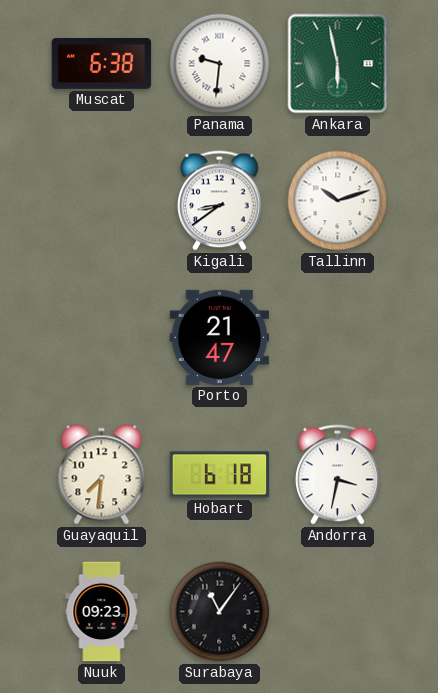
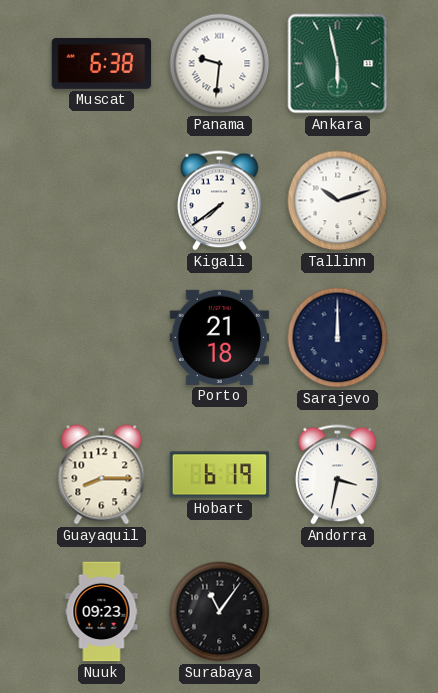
Kigali: 8:39 -> 7:39 (220, 201)
Porto: 21:47 -> 21:18 (220, 337)
Sarajevo: none -> 12:00 (338, 338)
Guayaquil: 7:31 -> 8:15 (102, 475)
Hobart: 6:18 -> 6:19 (220, 475)
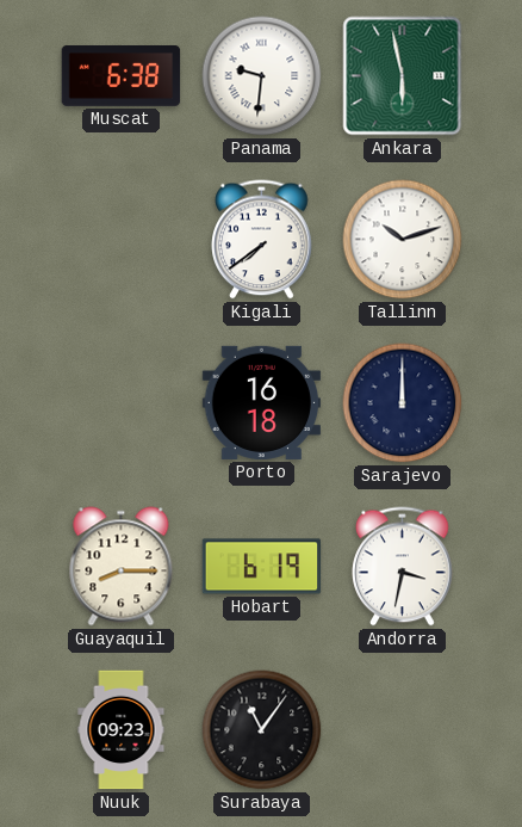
Porto: 21:18 -> 16:18 (262, 402)
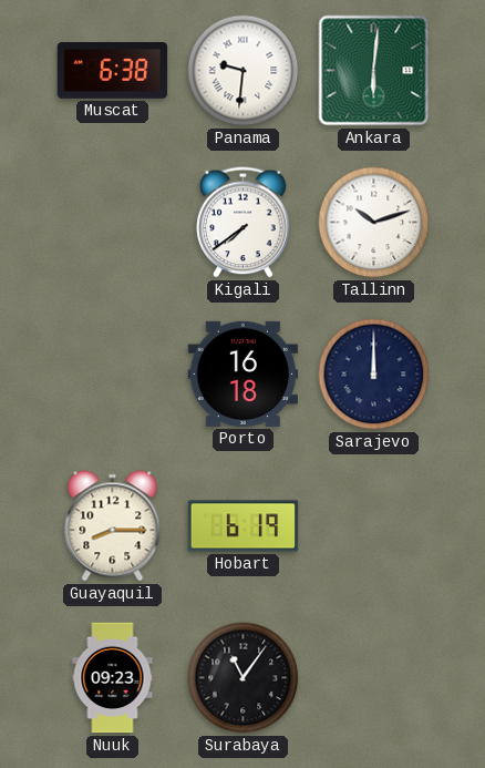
Ankara: 5:58 -> 6:01 (374, 71)
Andorra: 3:32 -> none (403, 567)
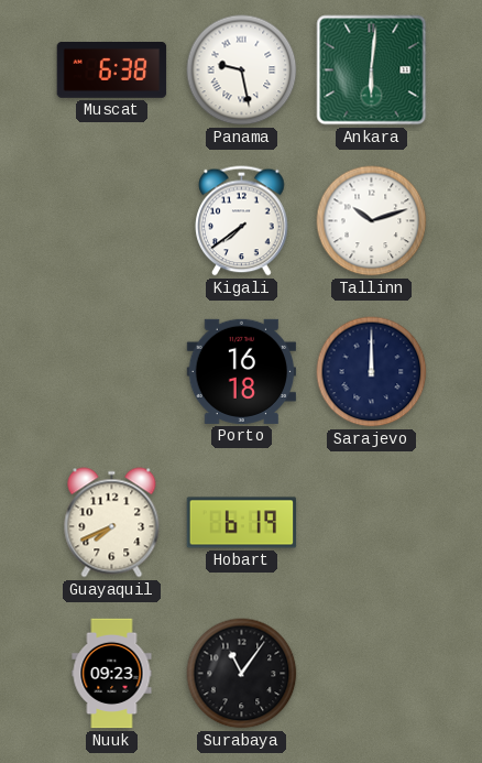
Panama: 9:31 -> 9:28 (242, 70)
Guayaquil: 8:15 -> 7:41 (112, 523)
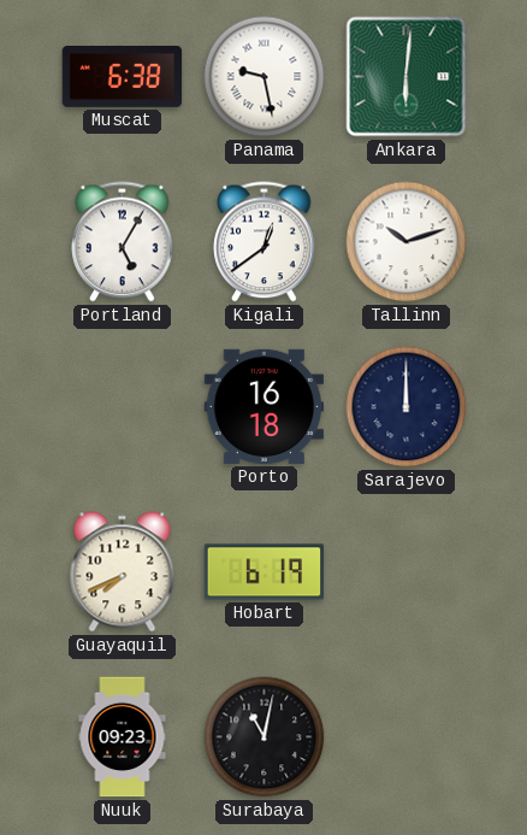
Portland: none -> 5:05 (123, 242)
Kigali: 7:39 -> 12:39 (265, 242)
Surabaya: 11:06 -> 11:02 (265, 737)
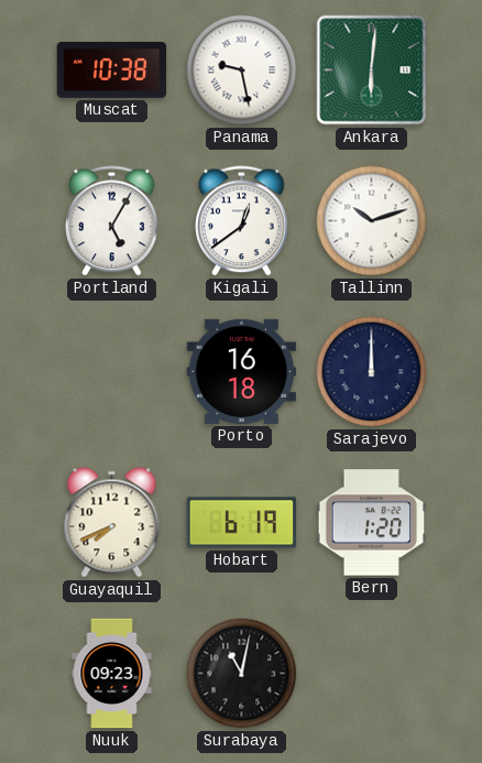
Muscat: 6:38 -> 10:38 (112, 70)
Bern: none -> 1:20 (372, 523)
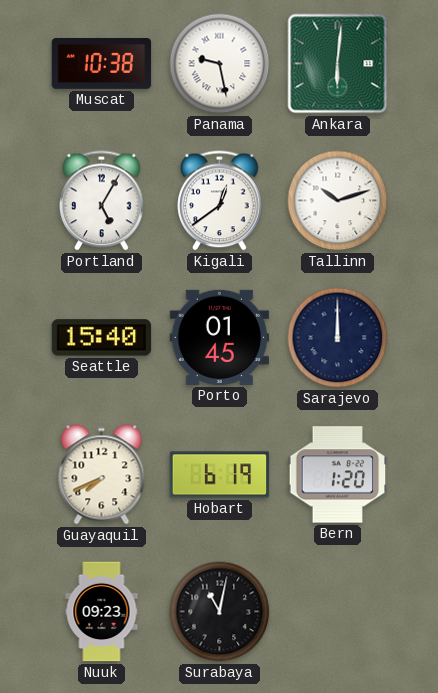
Seattle: none -> 15:40 (102, 338)
Porto: 16:18 -> 01:45 (220, 337)
